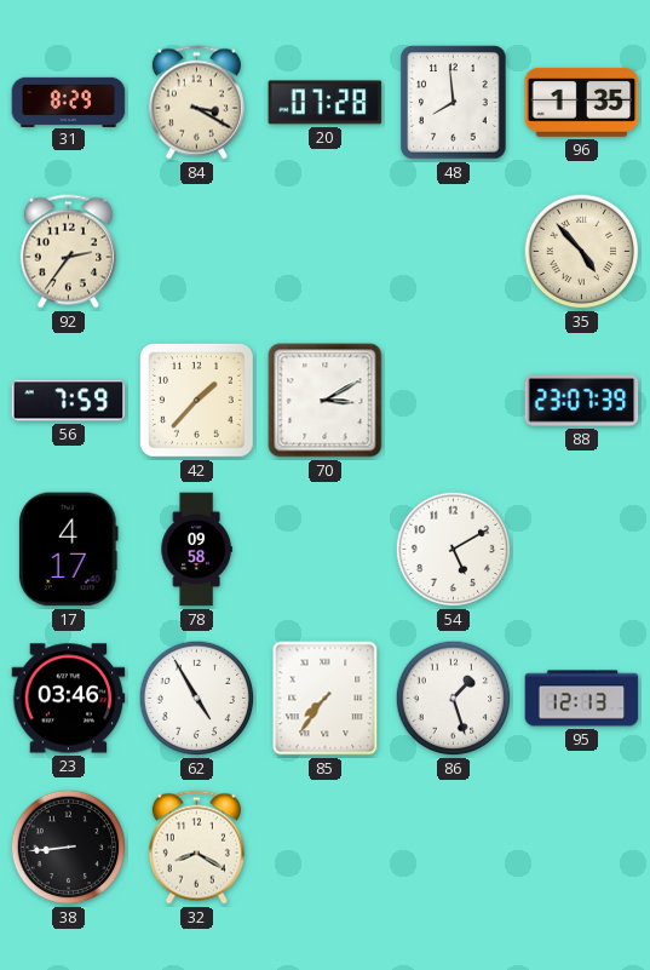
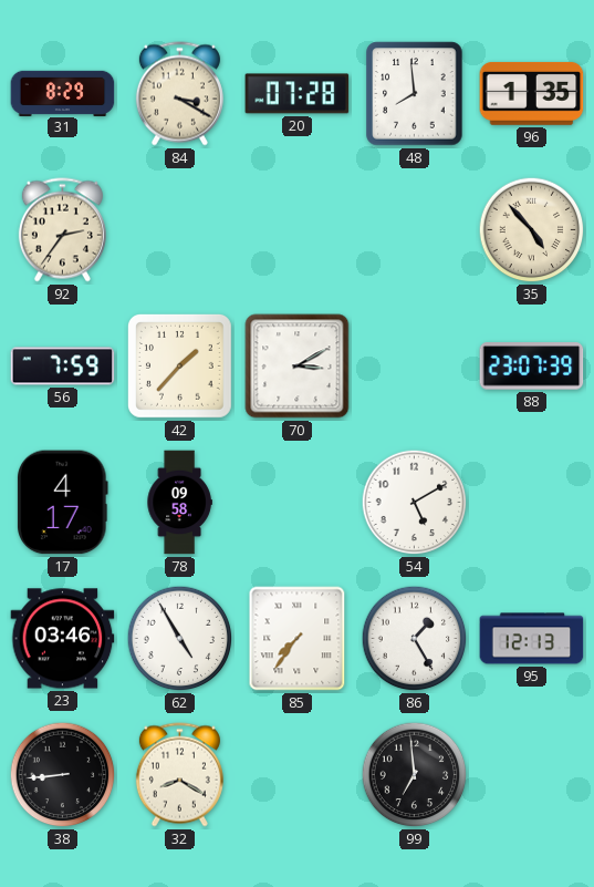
86: 1:27 -> 1:25 (415, 639)
99: none -> 6:59 (415, 775)
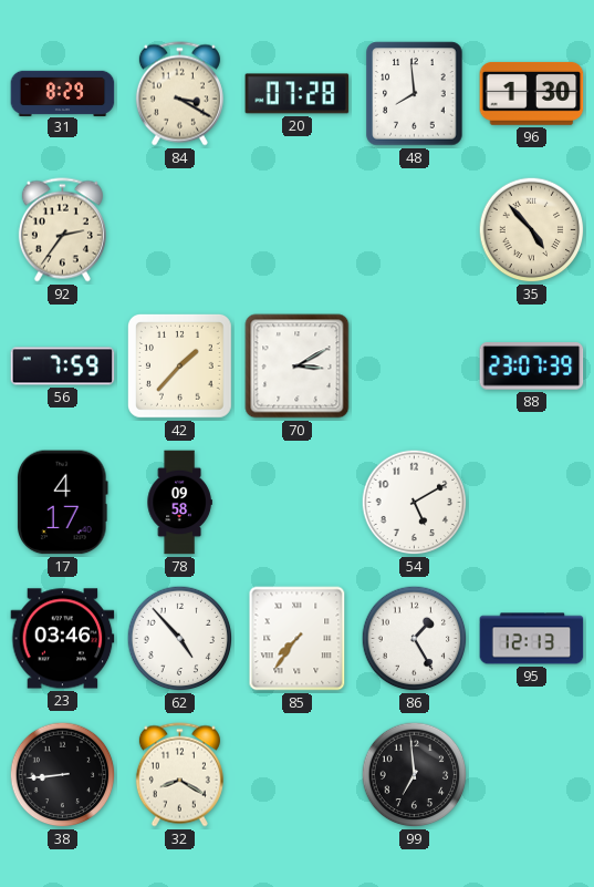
96: 1:35 -> 1:30 (532, 93)
62: 4:55 -> 4:53 (180, 639)
